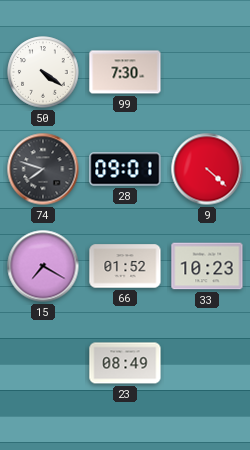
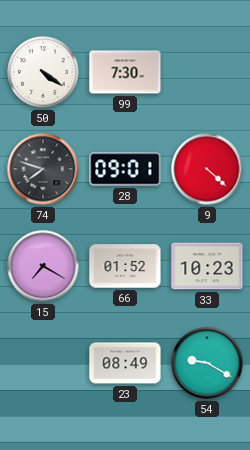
54: none -> 9:20 (207, 363)
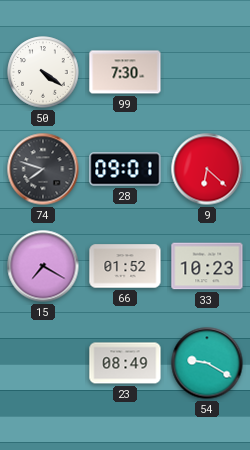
9: 4:22 -> 6:22 (207, 169)
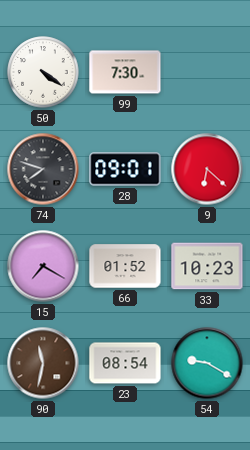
90: none -> 11:32 (43, 363)
23: 08:49 -> 08:54 (125, 363)
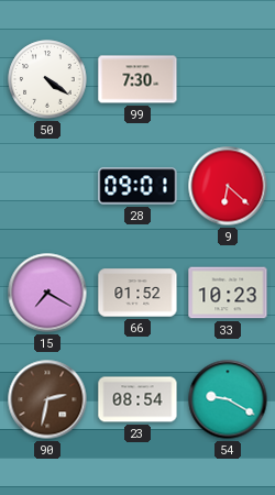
74: 7:48 -> none (43, 169)
90: 11:32 -> 2:32 (47, 399)
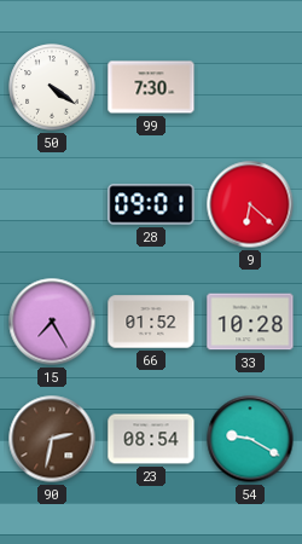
15: 7:20 -> 7:25 (52, 322)
33: 10:23 -> 10:28 (250, 322)
